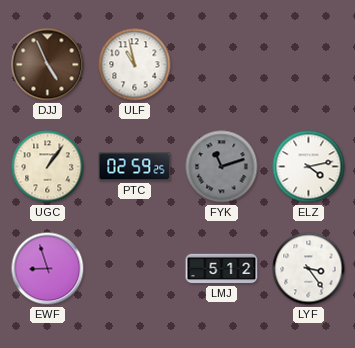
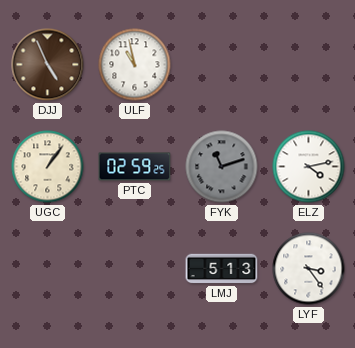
EWF: 8:57 -> none (48, 269)
LMJ: 5:12 -> 5:13 (222, 269)
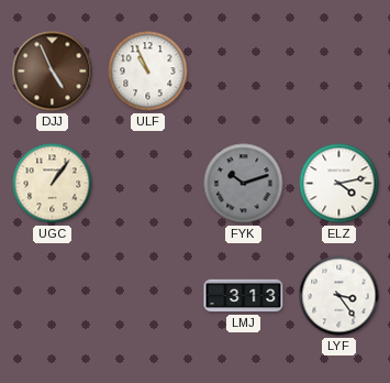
ULF: 10:58 -> 10:56 (148, 72)
PTC: 02:59 -> none (135, 167)
FYK: 11:12 -> 10:12 (244, 184)
LMJ: 5:13 -> 3:13 (244, 296)
